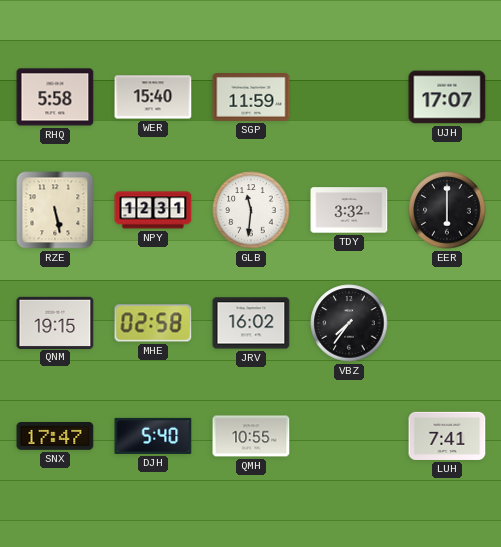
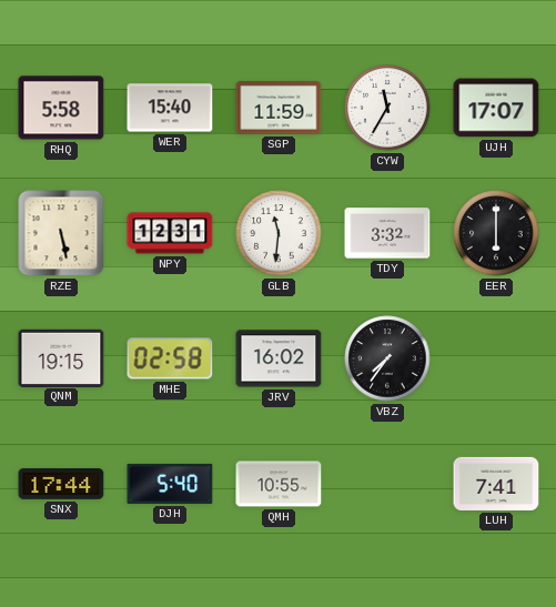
CYW: none -> 11:35 (387, 108)
SNX: 17:47 -> 17:44 (61, 484)
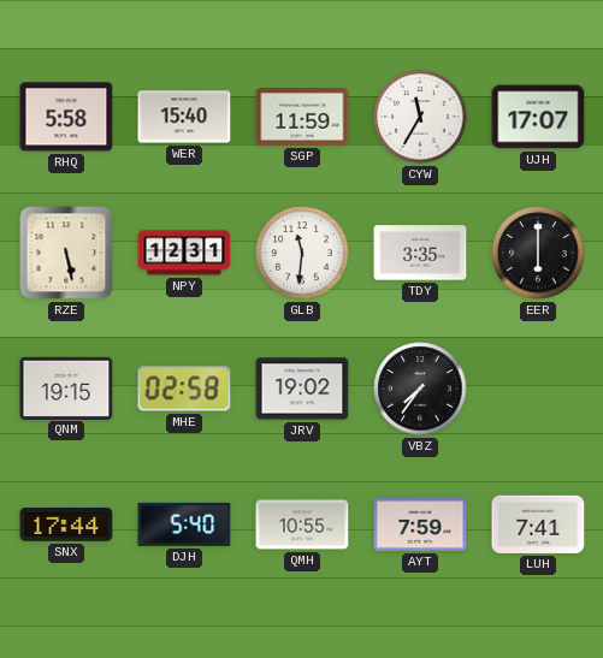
TDY: 3:32 -> 3:35 (420, 253)
JRV: 16:02 -> 19:02 (302, 389)
AYT: none -> 7:59 (420, 524)
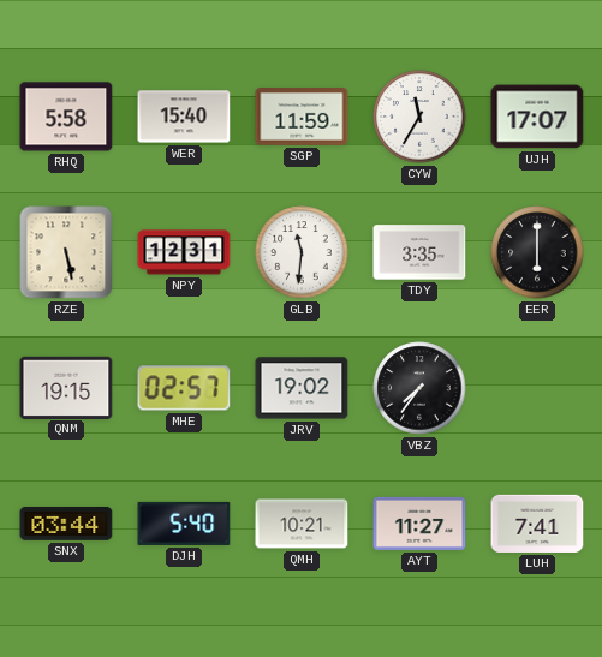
MHE: 02:58 -> 02:57 (184, 388)
SNX: 17:44 -> 03:44 (66, 524)
QMH: 10:55 -> 10:21 (302, 524)
AYT: 7:59 -> 11:27 (419, 524)
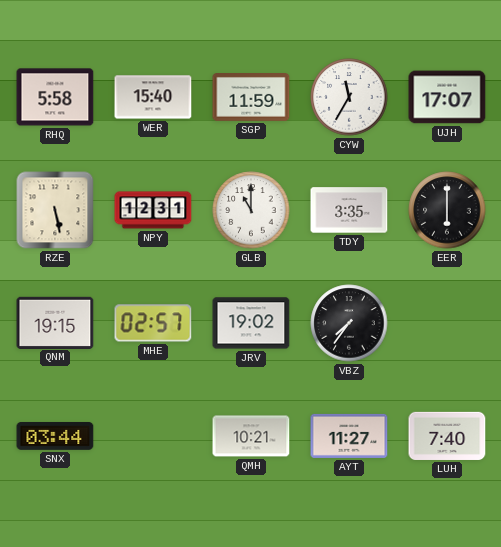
GLB: 11:31 -> 11:00 (251, 210)
DJH: 5:40 -> none (184, 524)
LUH: 7:41 -> 7:40 (447, 436)
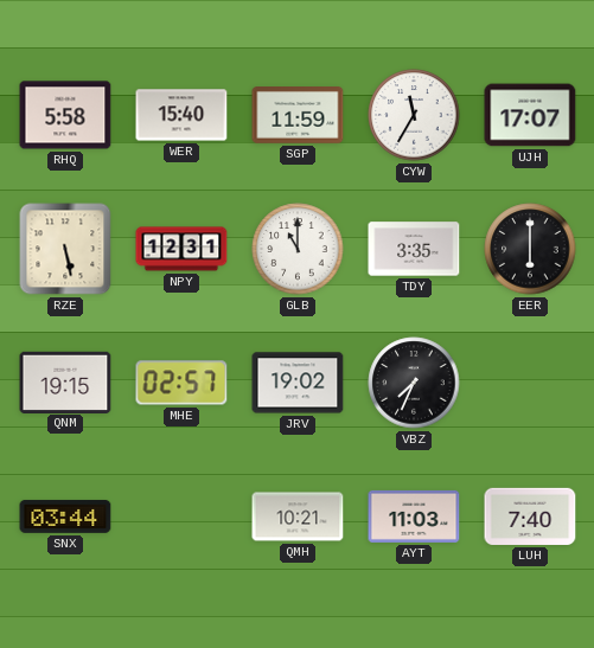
VBZ: 7:36 -> 7:34 (414, 383)
AYT: 11:27 -> 11:03 (414, 517)
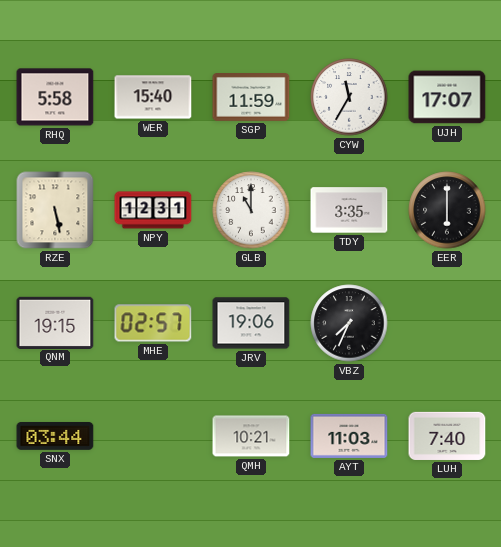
JRV: 19:02 -> 19:06 (251, 323)
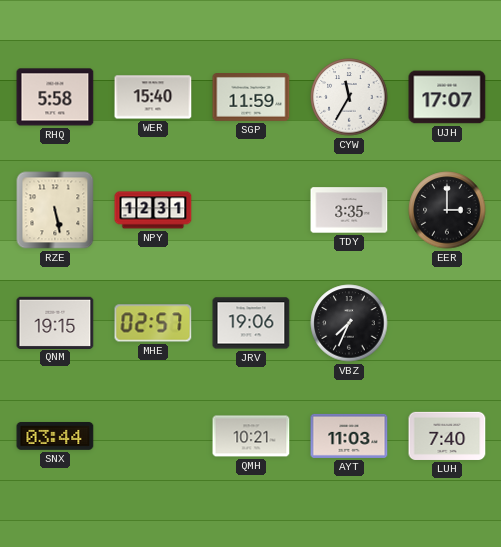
GLB: 11:00 -> none (251, 210)
EER: 6:00 -> 3:00 (447, 210)
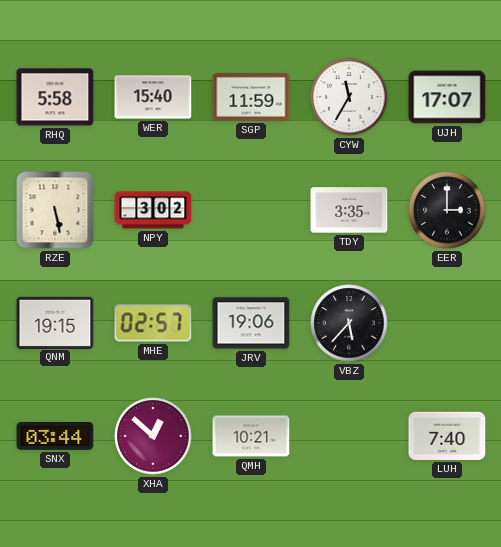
NPY: 12:31 -> 3:02 (153, 210)
VBZ: 7:34 -> 5:37 (349, 323)
XHA: none -> 12:52 (153, 436)
AYT: 11:03 -> none (349, 436)
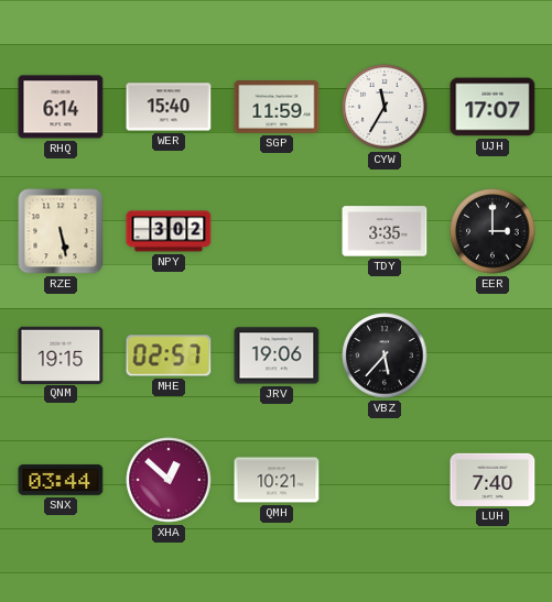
RHQ: 5:58 -> 6:14 (61, 107)
